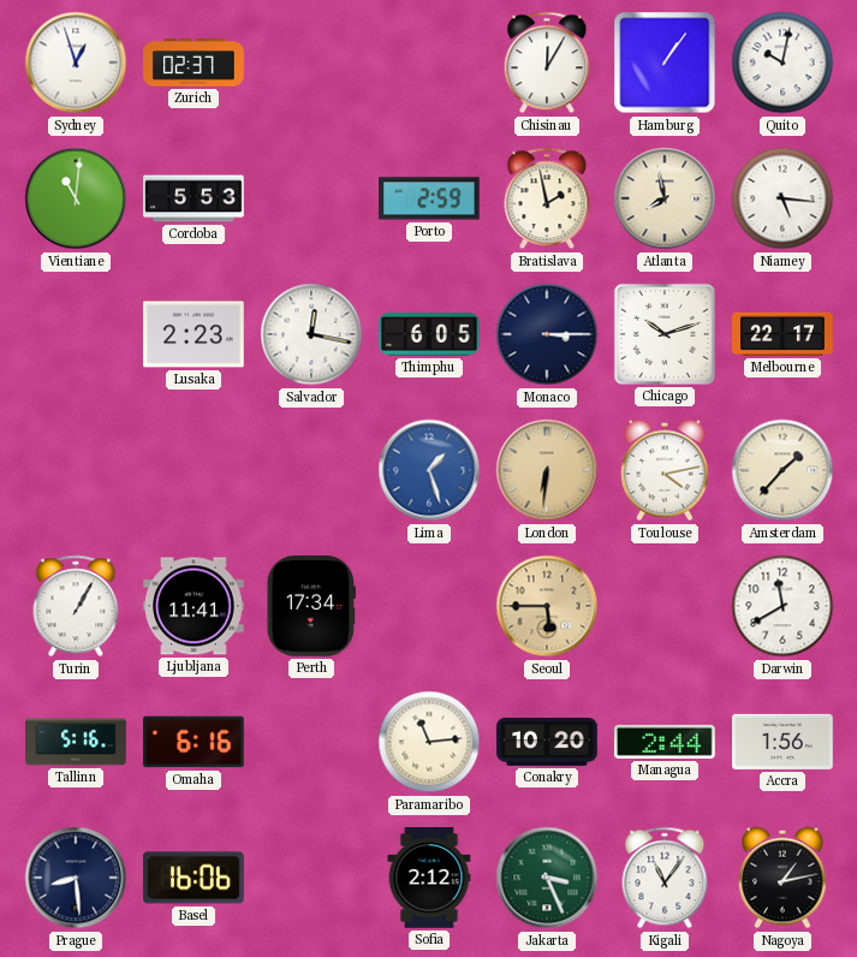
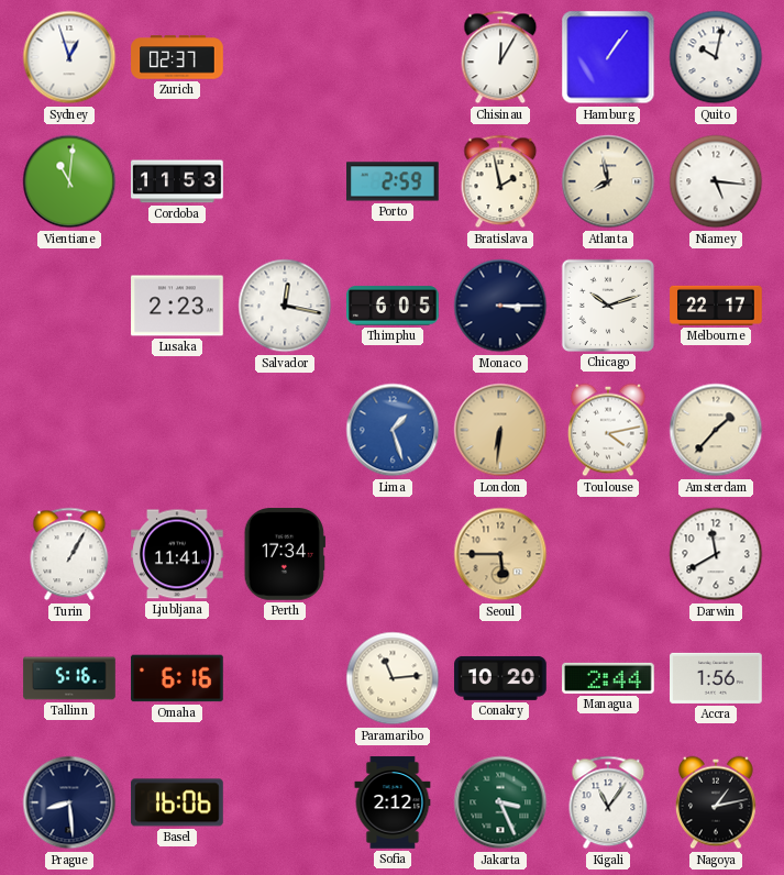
Cordoba: 5:53 -> 11:53 (177, 181)
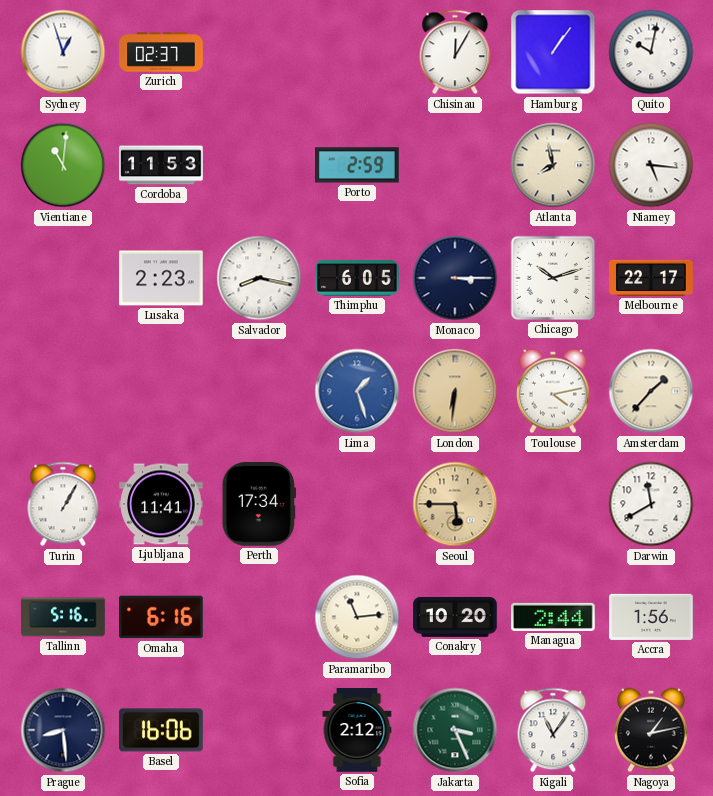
Bratislava: 1:58 -> none (500, 181)
Salvador: 12:17 -> 8:17 (259, 278)
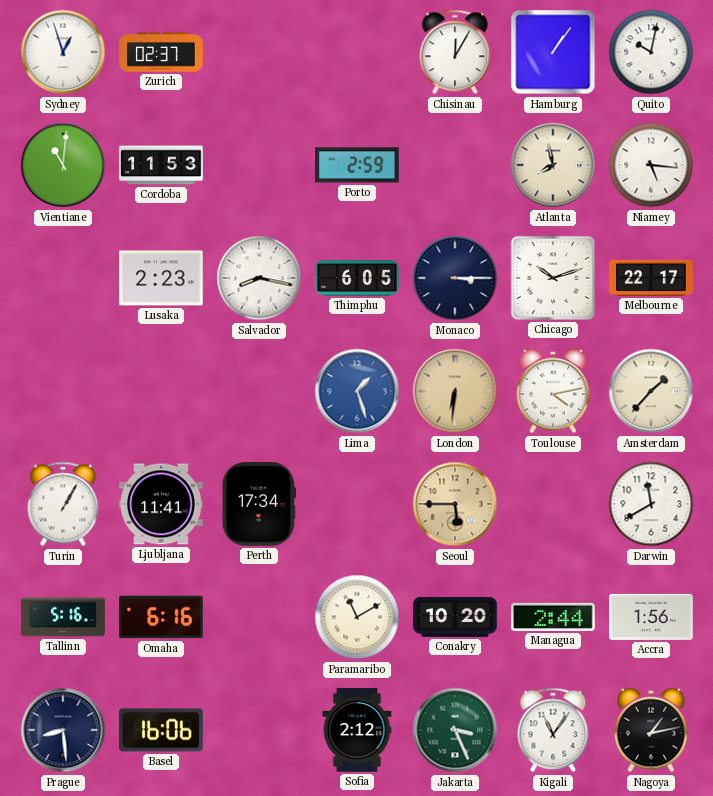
Paramaribo: 11:14 -> 11:10 (357, 617)
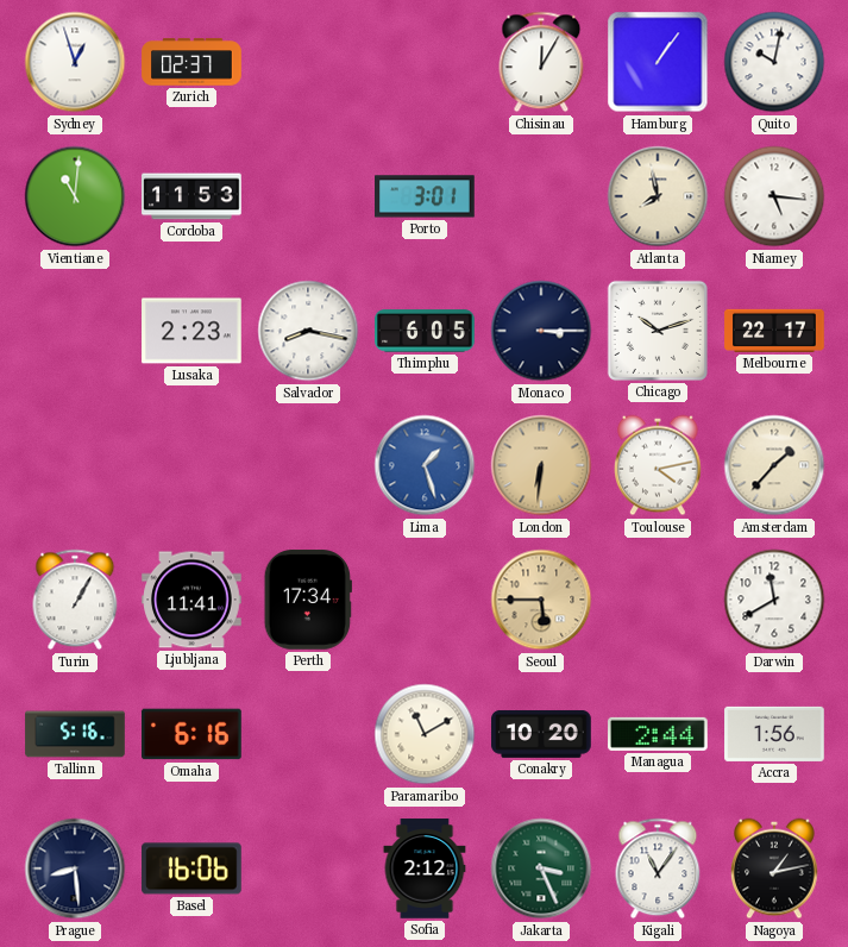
Porto: 2:59 -> 3:01 (425, 196)
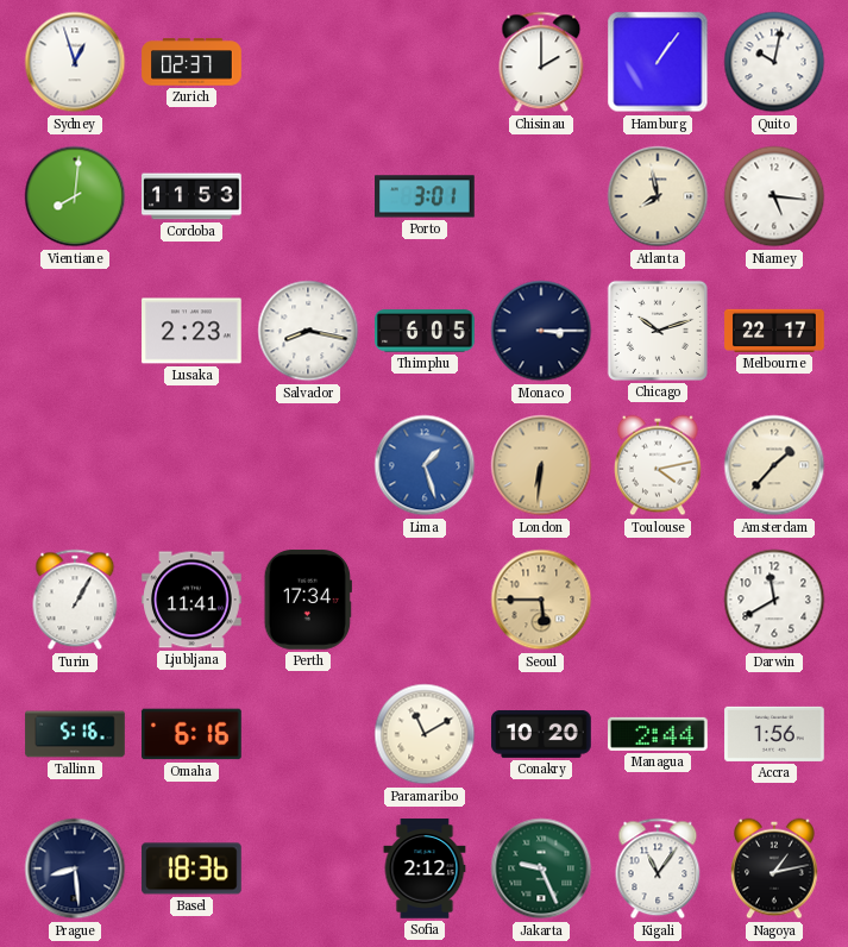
Chisinau: 12:05 -> 2:00 (541, 62)
Vientiane: 11:01 -> 8:01 (75, 196)
Basel: 16:06 -> 18:36 (191, 868)
Jakarta: 3:26 -> 9:26 (541, 868)
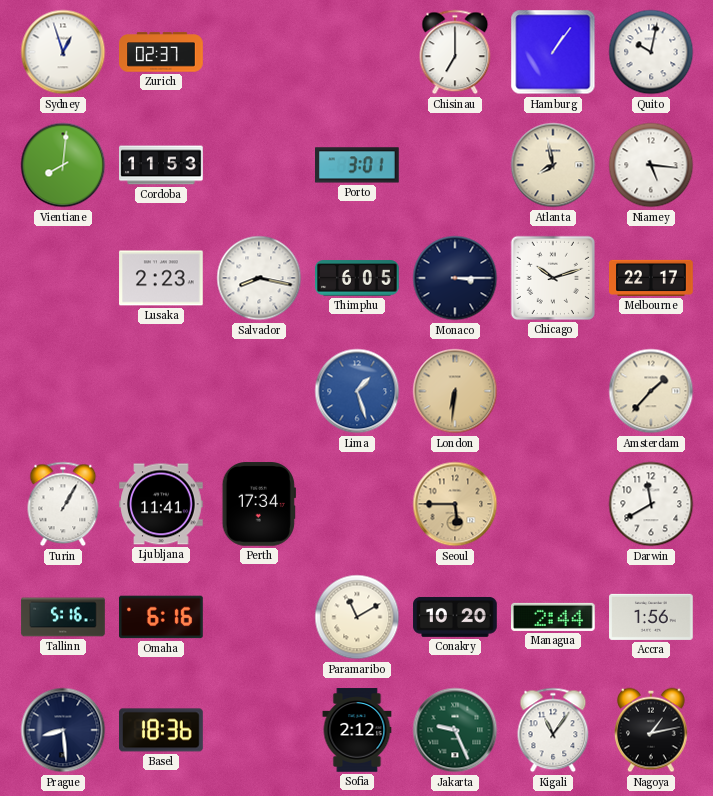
Chisinau: 2:00 -> 7:00 (455, 52)
Toulouse: 4:13 -> none (659, 465)
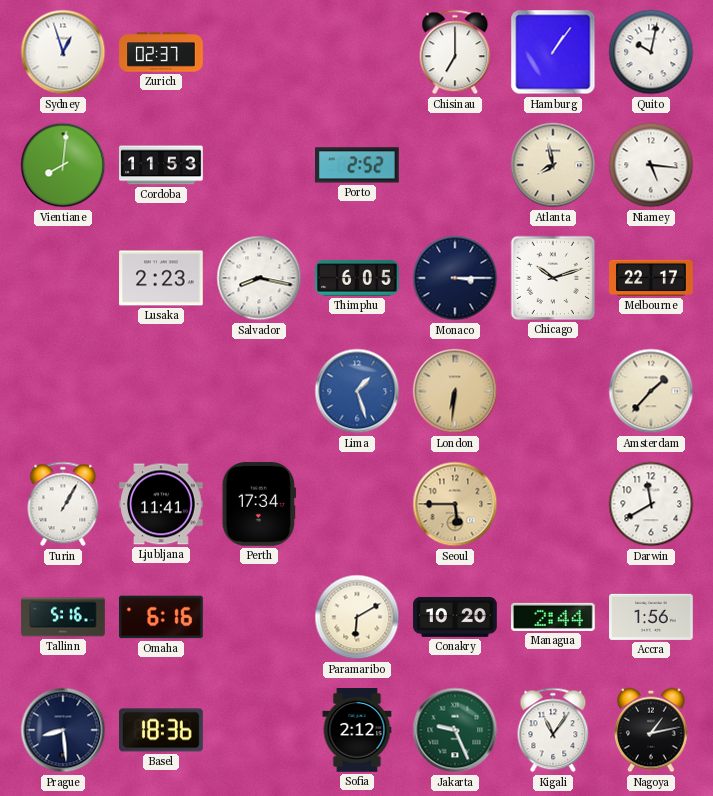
Porto: 3:01 -> 2:52 (357, 165)
Paramaribo: 11:10 -> 6:10 (357, 617)
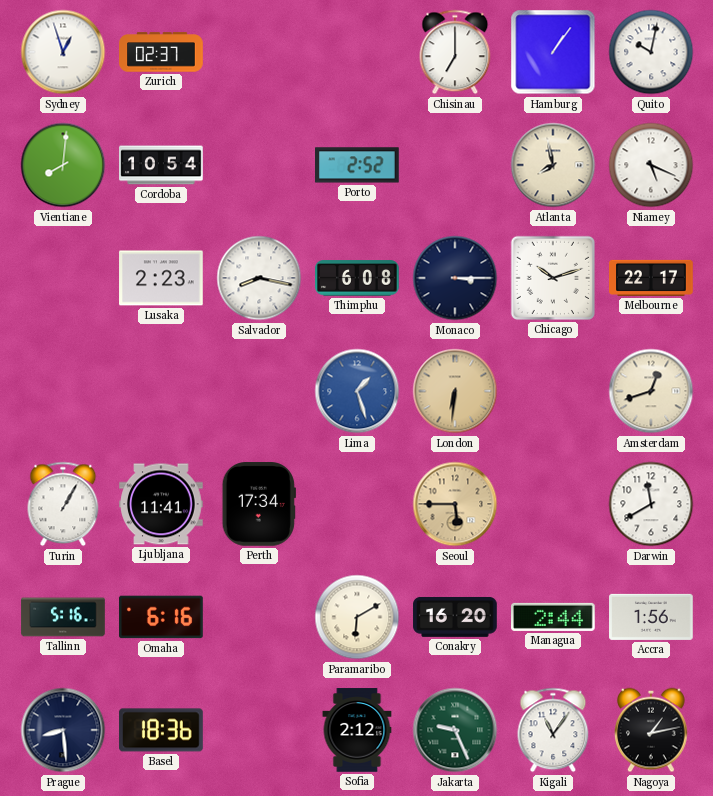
Cordoba: 11:53 -> 10:54 (161, 165)
Niamey: 5:16 -> 5:19 (651, 165)
Thimphu: 6:05 -> 6:08 (357, 278)
Amsterdam: 1:37 -> 12:42 (651, 391)
Conakry: 10:20 -> 16:20 (455, 617)
